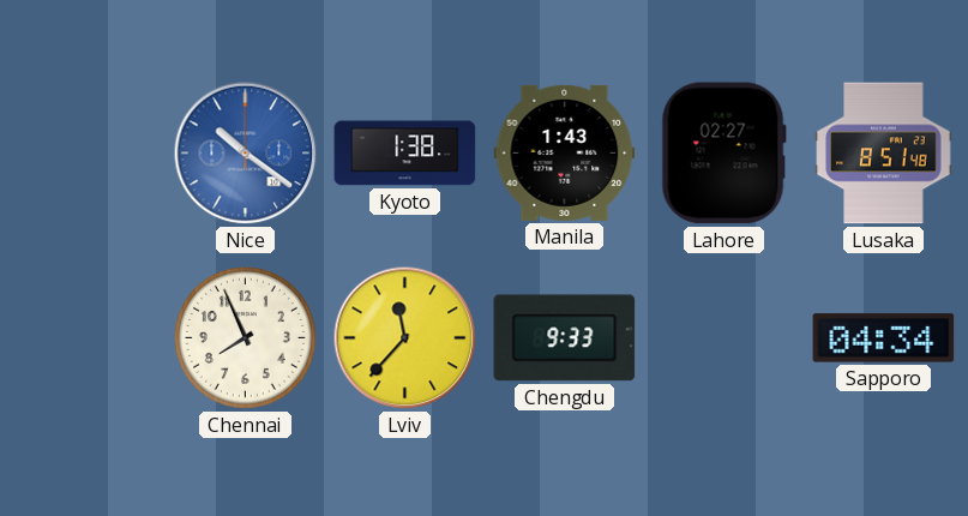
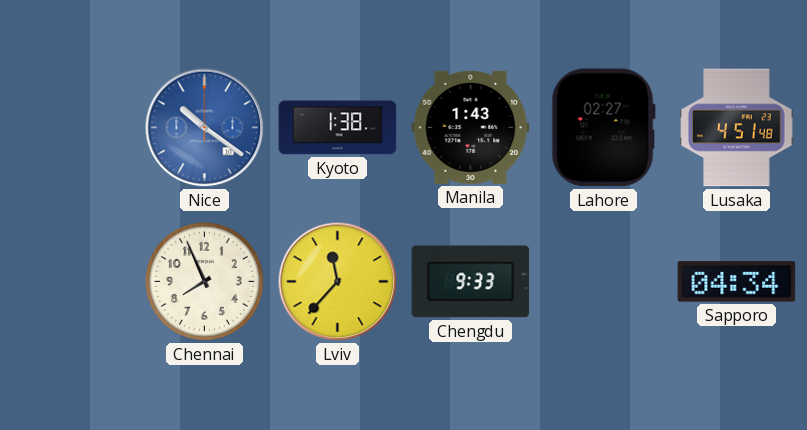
Lusaka: 8:51 -> 4:51 (737, 128)
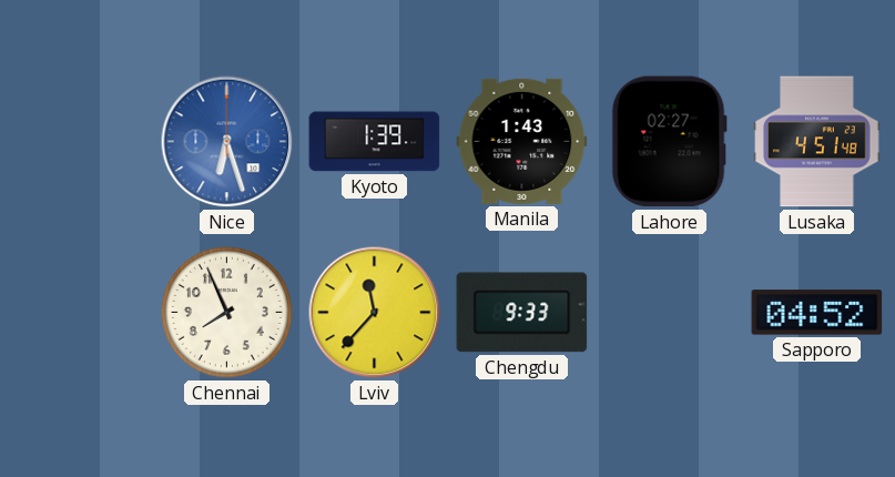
Nice: 10:21 -> 6:27 (227, 142)
Kyoto: 1:38 -> 1:39 (375, 142)
Sapporo: 04:34 -> 04:52 (817, 313)
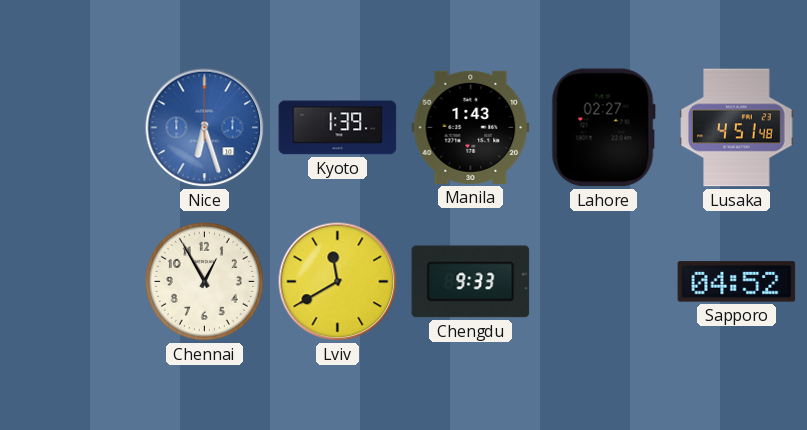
Chennai: 7:56 -> 12:55 (204, 281)
Lviv: 11:37 -> 11:40 (338, 282)
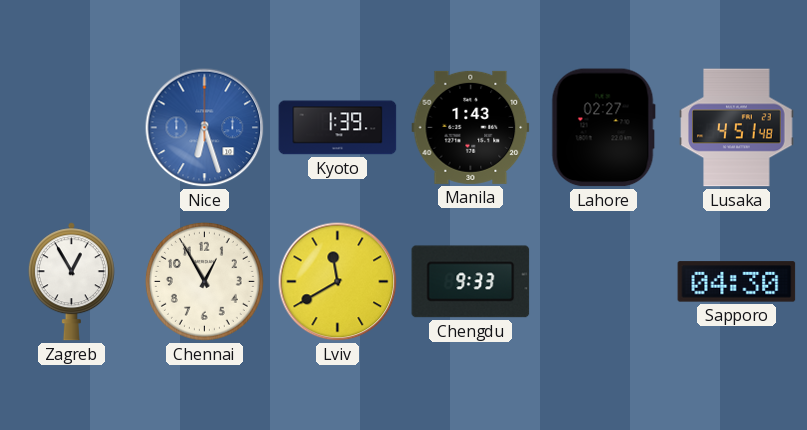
Zagreb: none -> 12:55 (71, 282)
Sapporo: 04:52 -> 04:30 (737, 282)
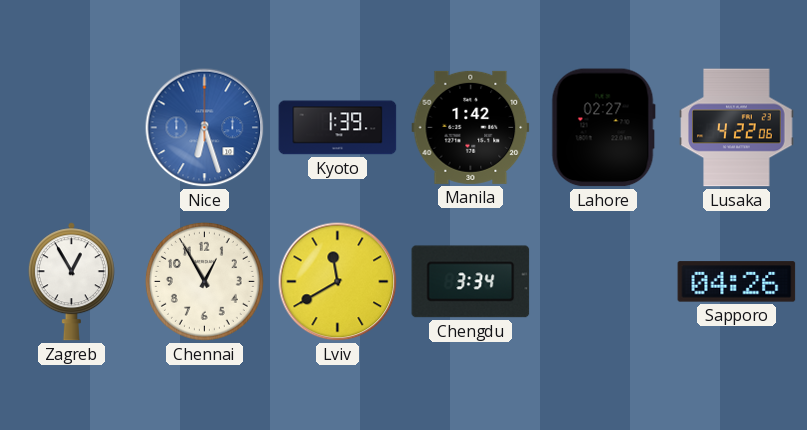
Manila: 1:43 -> 1:42 (471, 127)
Lusaka: 4:51 -> 4:22 (737, 128)
Chengdu: 9:33 -> 3:34 (471, 282)
Sapporo: 04:30 -> 04:26 (737, 282)
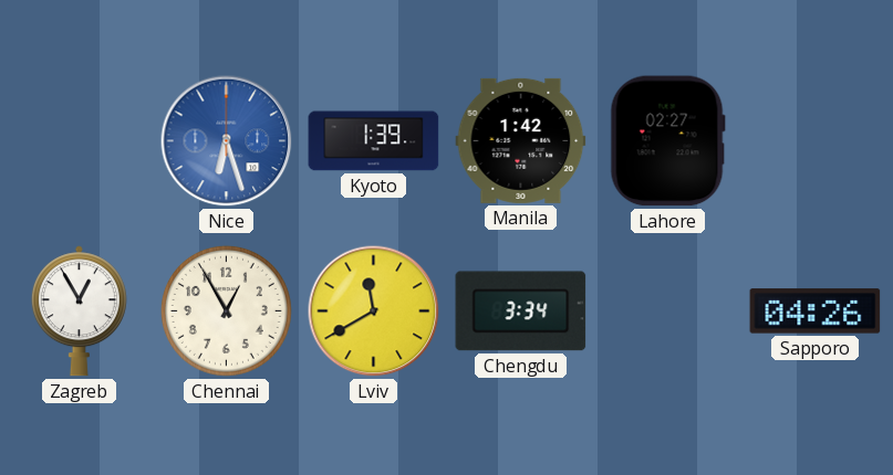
Lusaka: 4:22 -> none (737, 128)
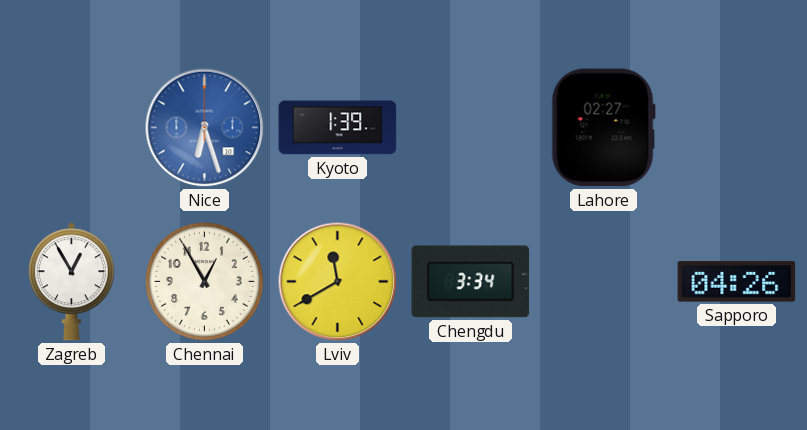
Manila: 1:42 -> none (521, 140)
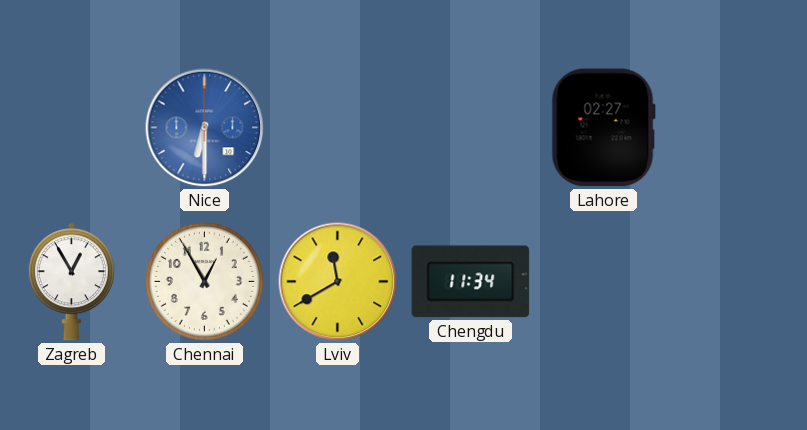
Nice: 6:27 -> 6:30 (205, 128)
Kyoto: 1:39 -> none (338, 128)
Chengdu: 3:34 -> 11:34 (471, 282)
Sapporo: 04:26 -> none (737, 282)
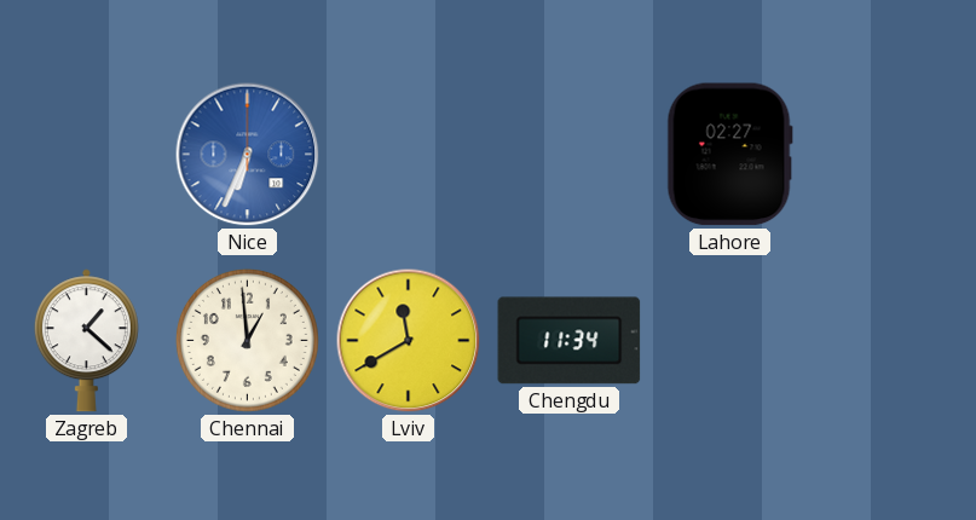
Nice: 6:30 -> 6:34 (248, 155)
Zagreb: 12:55 -> 1:22 (86, 341)
Chennai: 12:55 -> 12:59 (247, 340)
